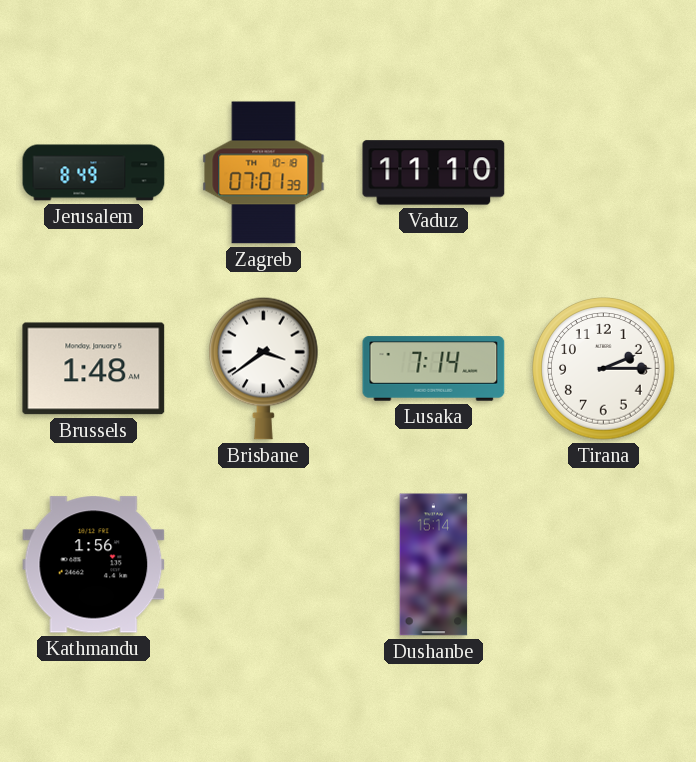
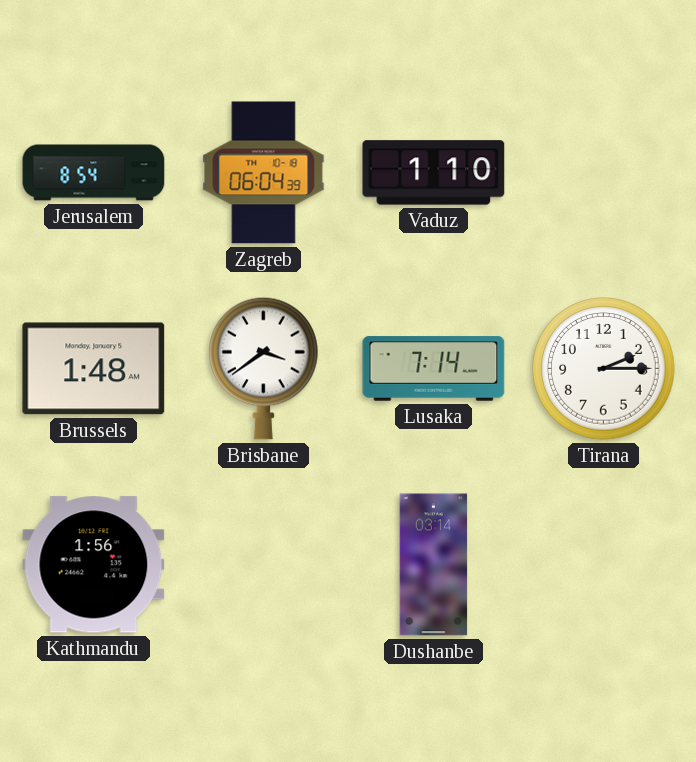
Jerusalem: 8:49 -> 8:54 (94, 173)
Zagreb: 07:01 -> 06:04 (264, 173)
Vaduz: 11:10 -> 1:10 (434, 173)
Dushanbe: 15:14 -> 03:14 (434, 565)
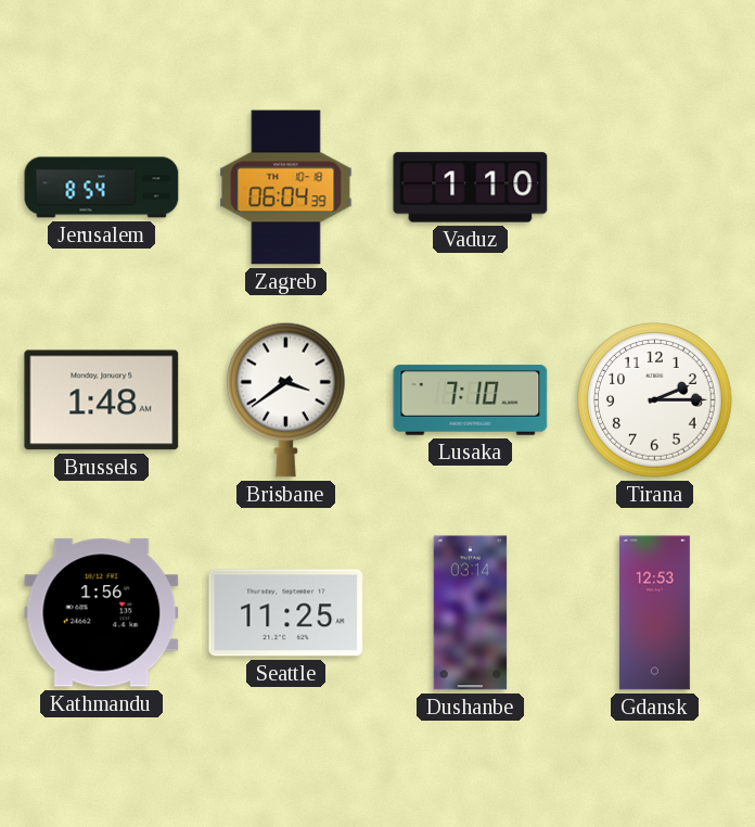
Lusaka: 7:14 -> 7:10 (471, 400)
Seattle: none -> 11:25 (286, 613)
Gdansk: none -> 12:53 (654, 613)
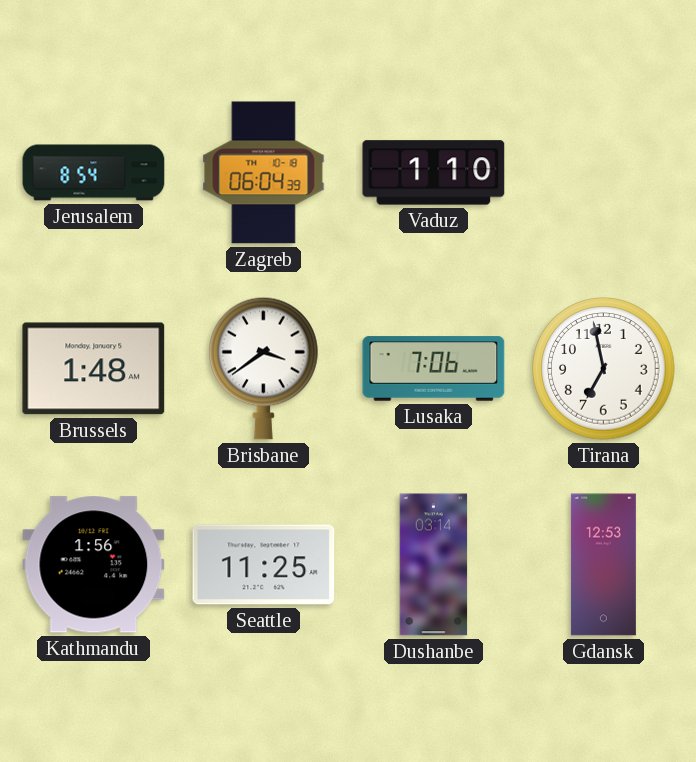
Lusaka: 7:10 -> 7:06 (434, 369)
Tirana: 2:15 -> 6:58 (604, 369)
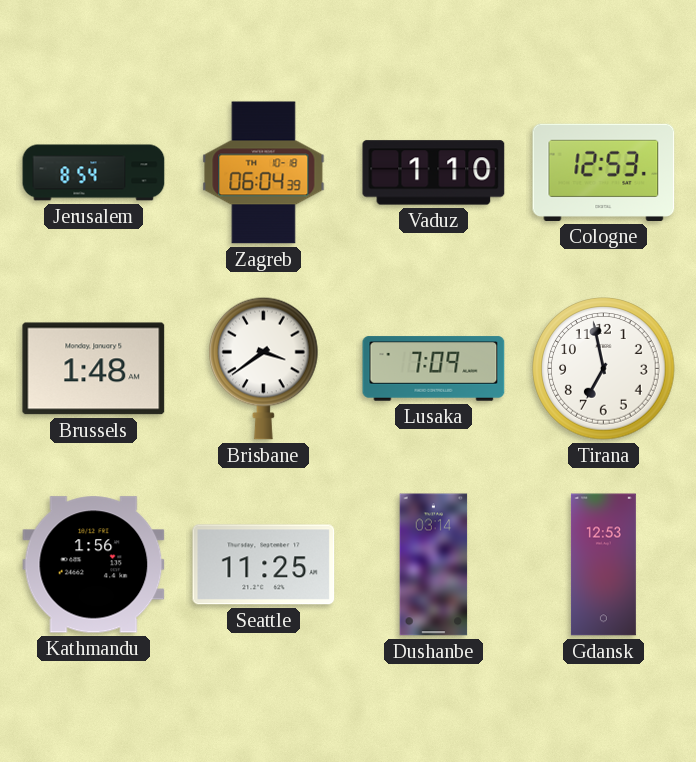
Cologne: none -> 12:53 (604, 172)
Lusaka: 7:06 -> 7:09 (434, 369)
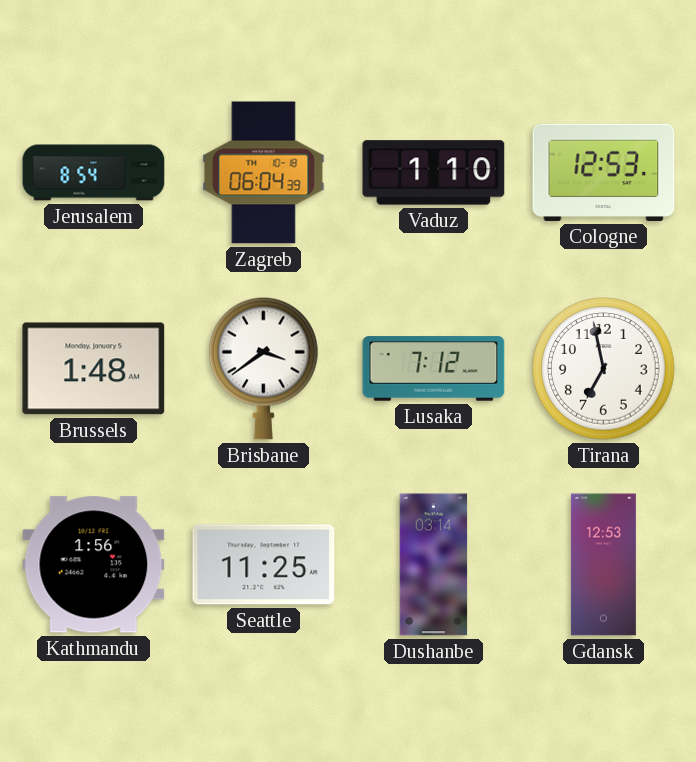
Lusaka: 7:09 -> 7:12 (434, 369)
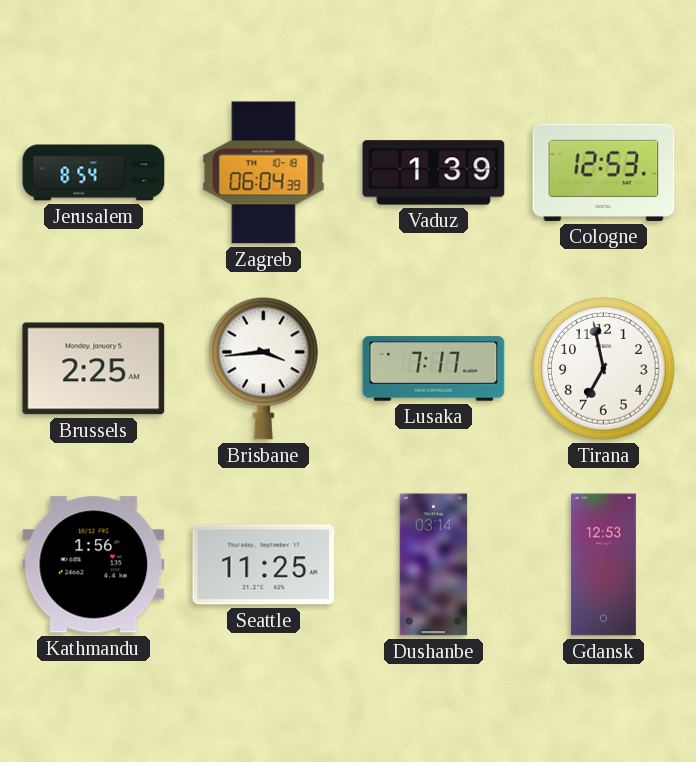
Vaduz: 1:10 -> 1:39 (434, 173)
Brussels: 1:48 -> 2:25 (94, 369)
Brisbane: 3:39 -> 3:44 (264, 368)
Lusaka: 7:12 -> 7:17 (434, 369)
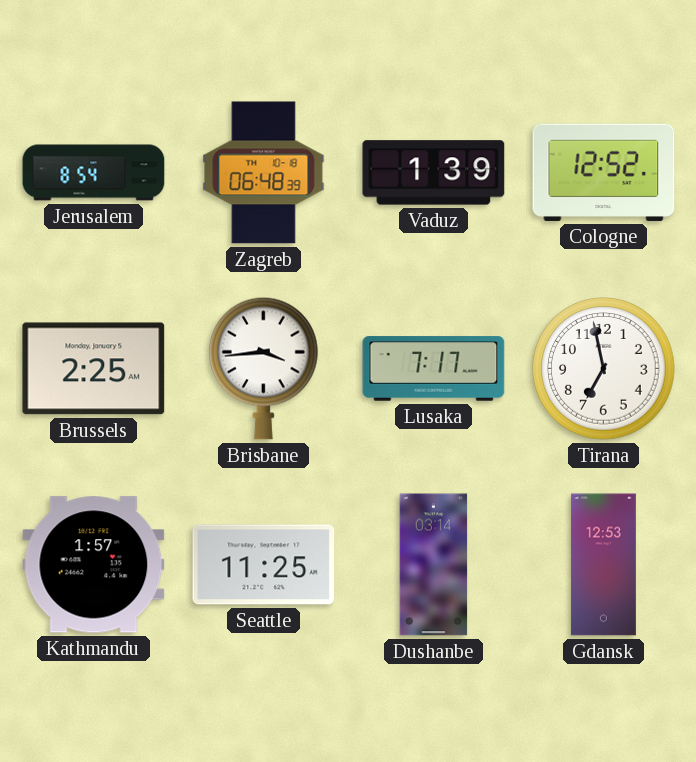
Zagreb: 06:04 -> 06:48 (264, 173)
Cologne: 12:53 -> 12:52 (604, 172)
Kathmandu: 1:56 -> 1:57 (94, 565)
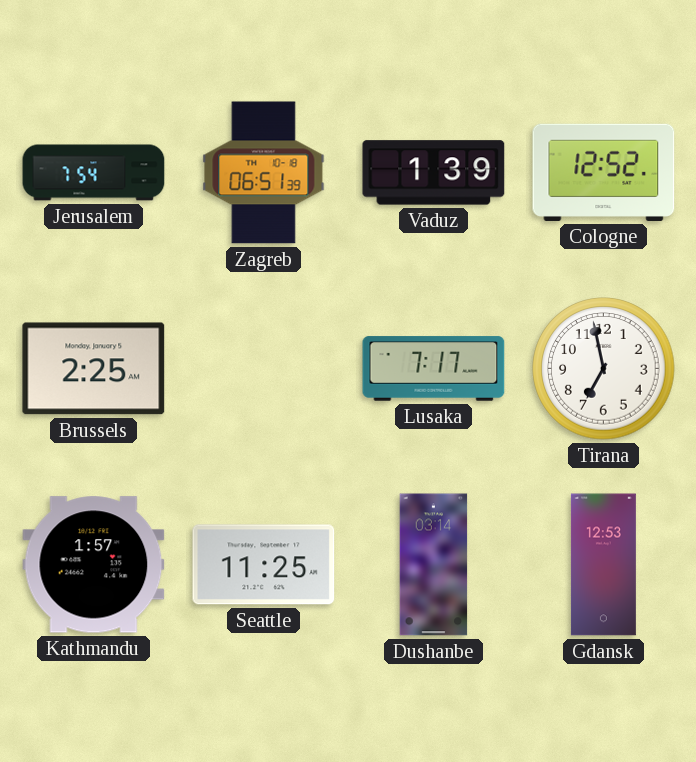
Jerusalem: 8:54 -> 7:54 (94, 173)
Zagreb: 06:48 -> 06:51 (264, 173)
Brisbane: 3:44 -> none (264, 368)
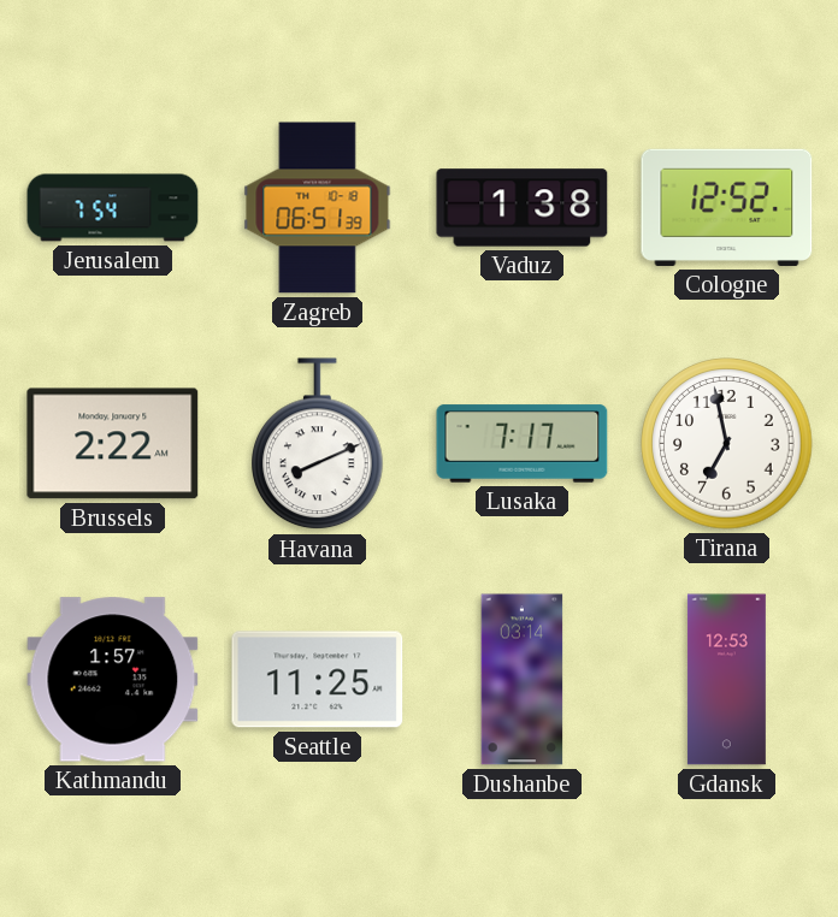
Vaduz: 1:39 -> 1:38 (523, 208)
Brussels: 2:25 -> 2:22 (113, 444)
Havana: none -> 8:11 (318, 444)
